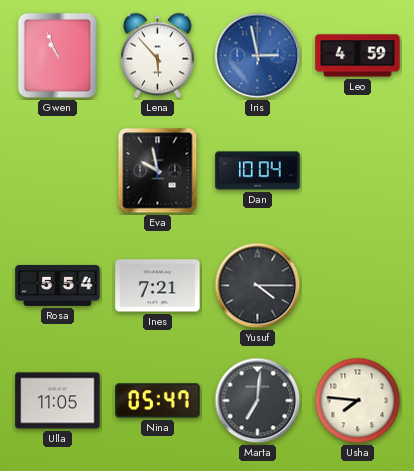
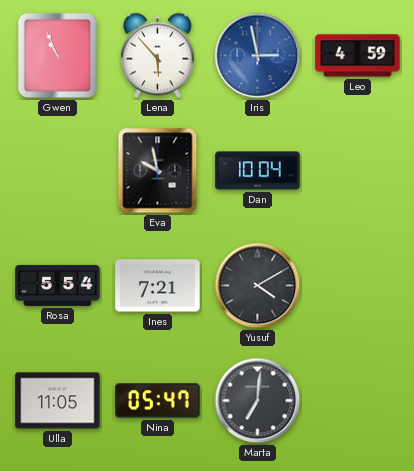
Yusuf: 4:15 -> 4:10 (258, 286)
Usha: 7:46 -> none (358, 401)
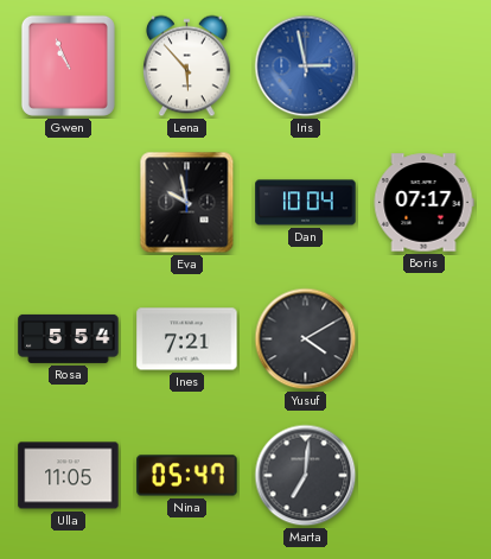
Leo: 4:59 -> none (358, 56)
Boris: none -> 07:17 (423, 203)
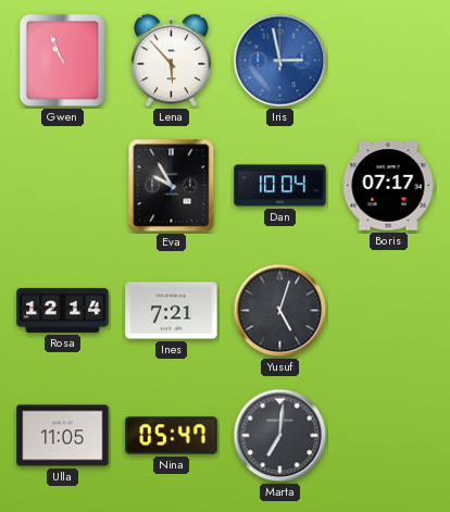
Eva: 9:58 -> 9:55 (172, 186)
Rosa: 5:54 -> 12:14 (63, 310)
Yusuf: 4:10 -> 5:03 (280, 311)
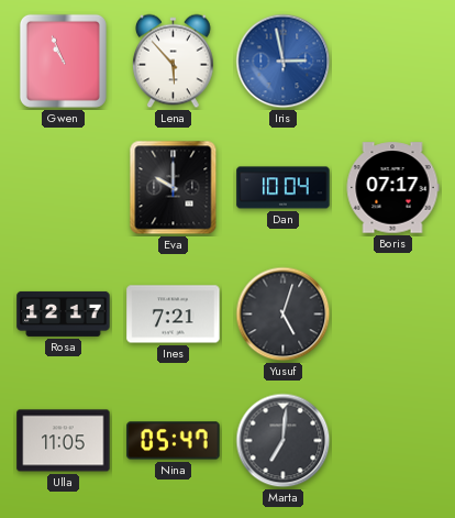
Eva: 9:55 -> 10:00 (174, 188)
Rosa: 12:14 -> 12:17 (64, 313)
